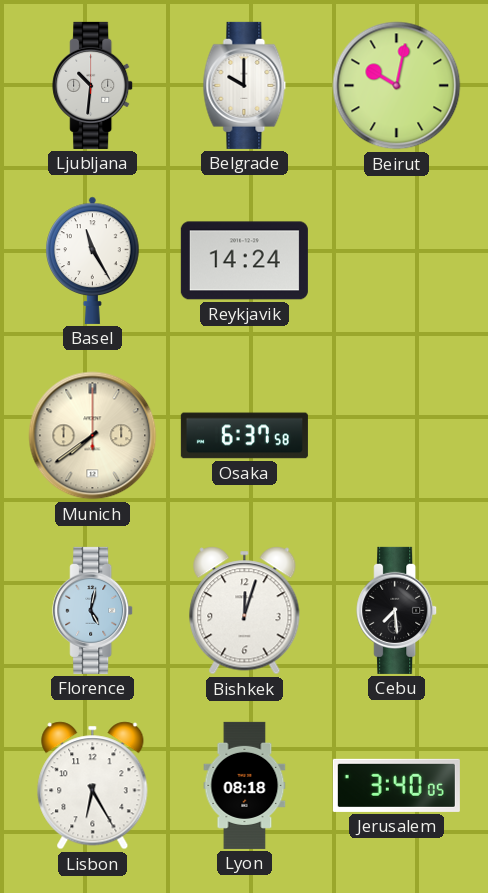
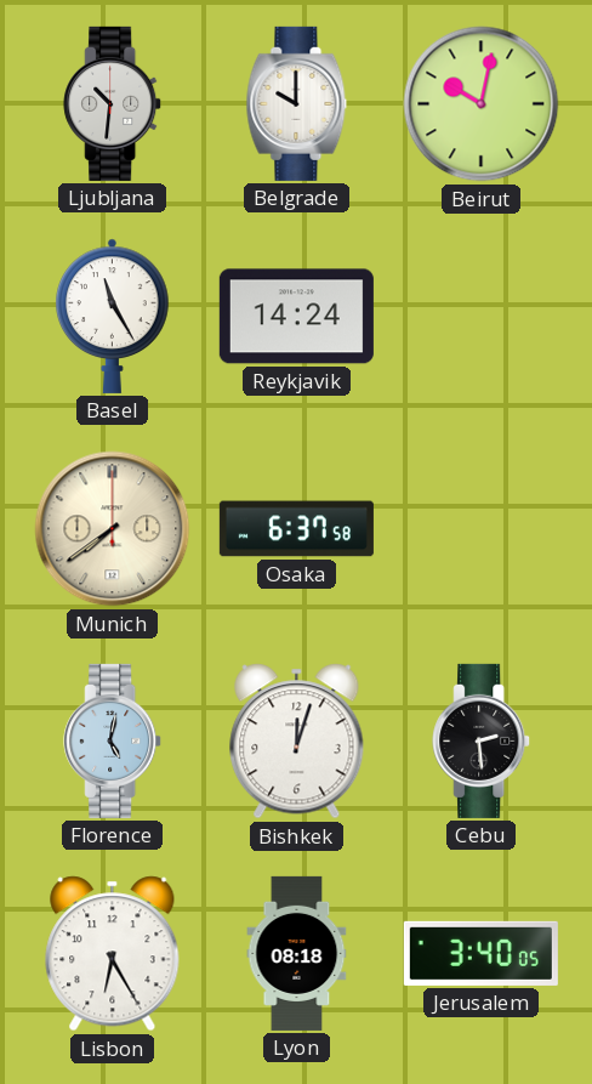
Cebu: 7:29 -> 2:29 (482, 740)
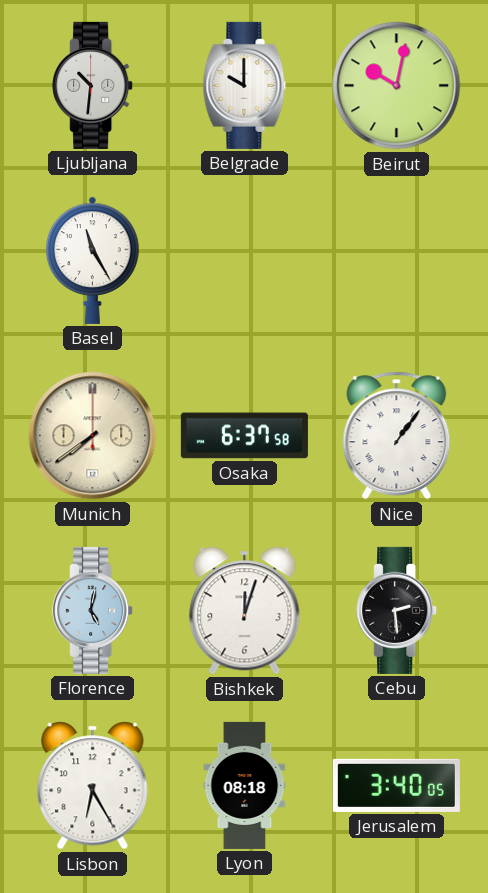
Reykjavik: 14:24 -> none (296, 317)
Nice: none -> 1:06 (397, 436)
